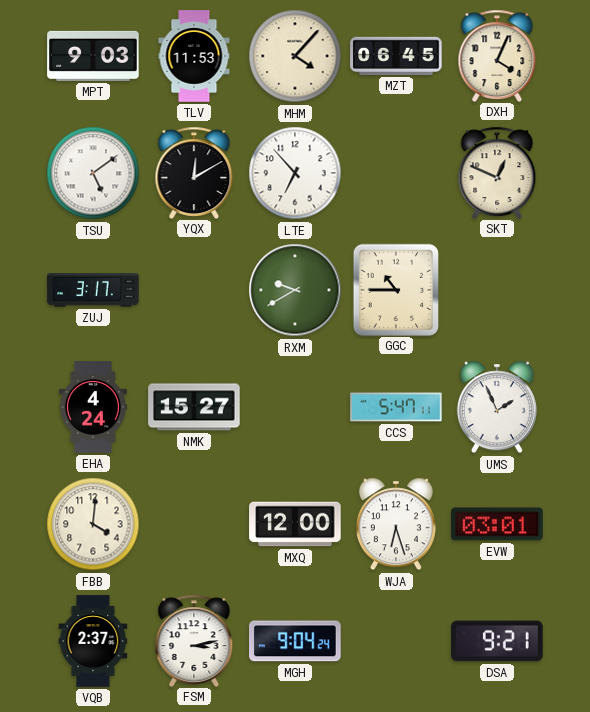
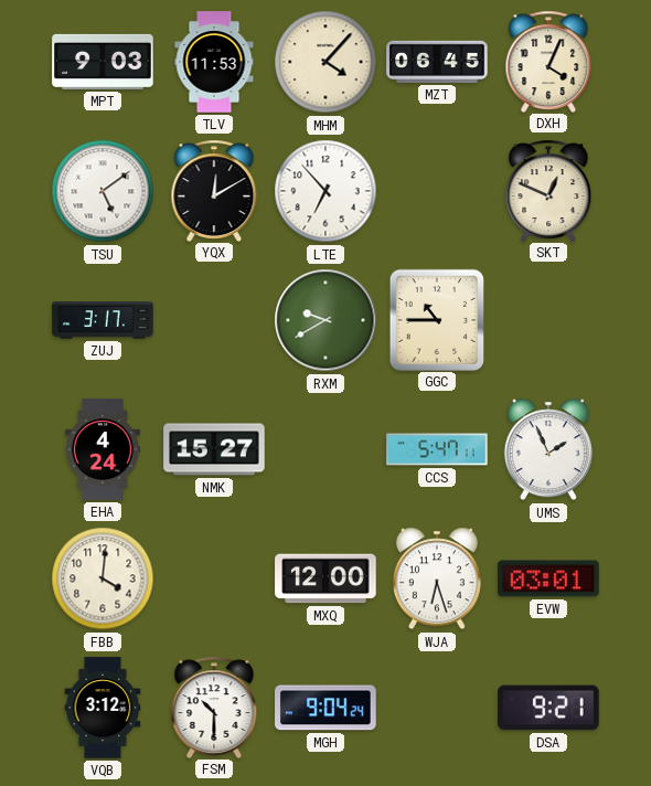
VQB: 2:37 -> 3:12 (103, 708)
FSM: 3:13 -> 10:30 (214, 707)
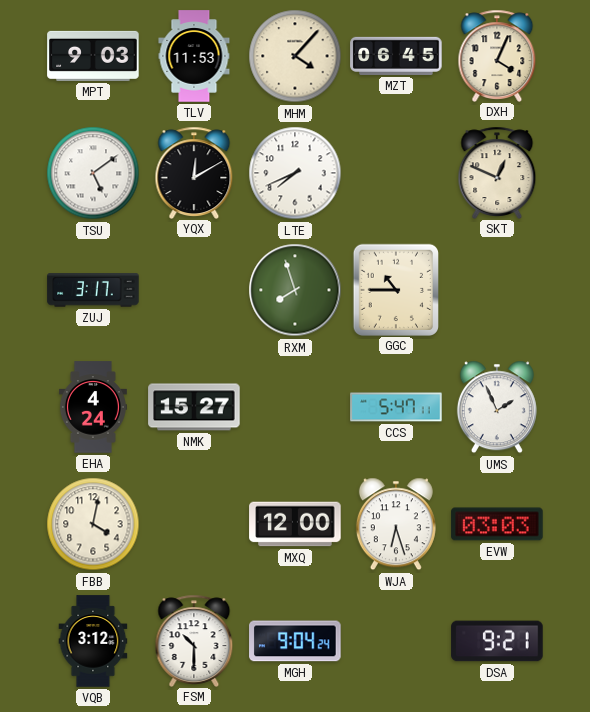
LTE: 6:53 -> 7:41 (295, 173)
RXM: 9:40 -> 7:57 (295, 290)
FBB: 4:01 -> 4:02 (93, 524)
EVW: 03:01 -> 03:03 (497, 524)
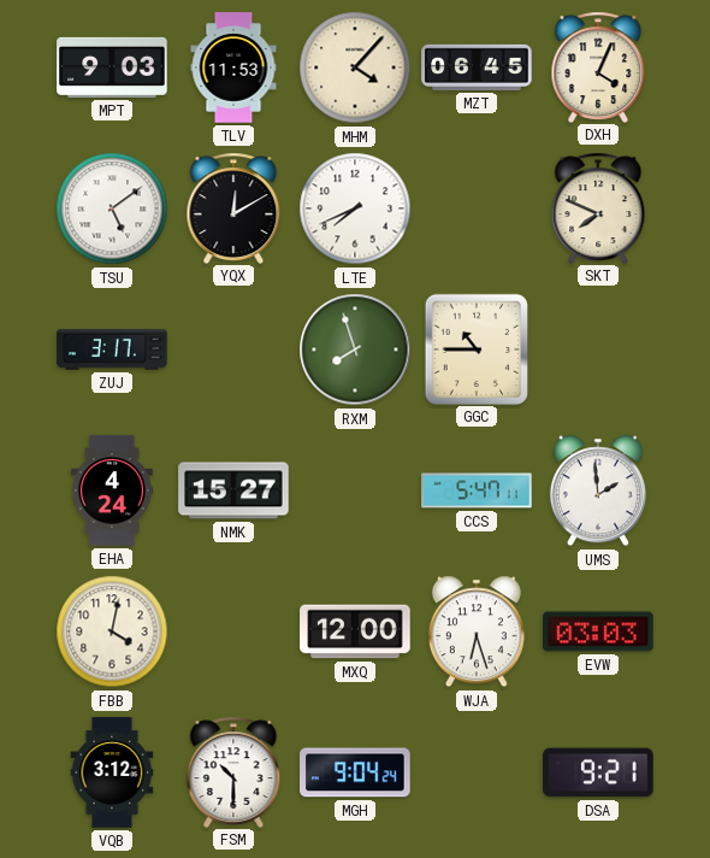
SKT: 12:49 -> 7:49 (598, 207)
UMS: 1:56 -> 1:59 (598, 490)
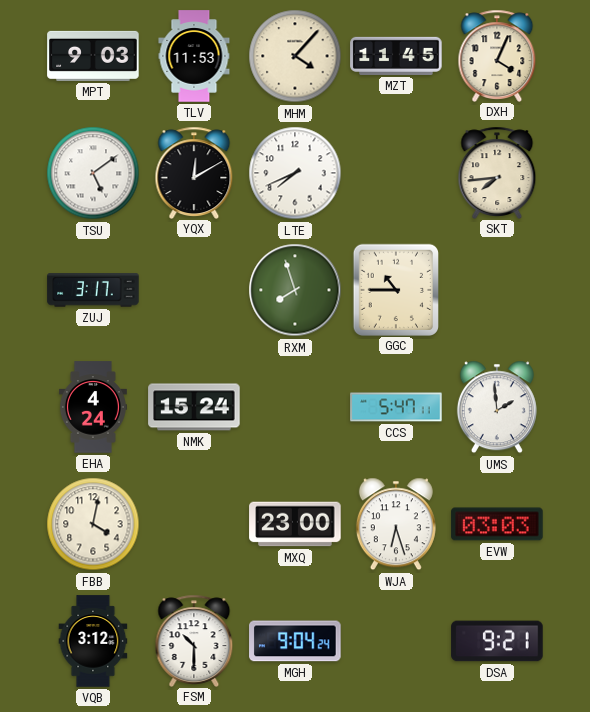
MZT: 06:45 -> 11:45 (396, 56)
SKT: 7:49 -> 7:44 (497, 172)
NMK: 15:27 -> 15:24 (194, 407)
MXQ: 12:00 -> 23:00 (295, 524)
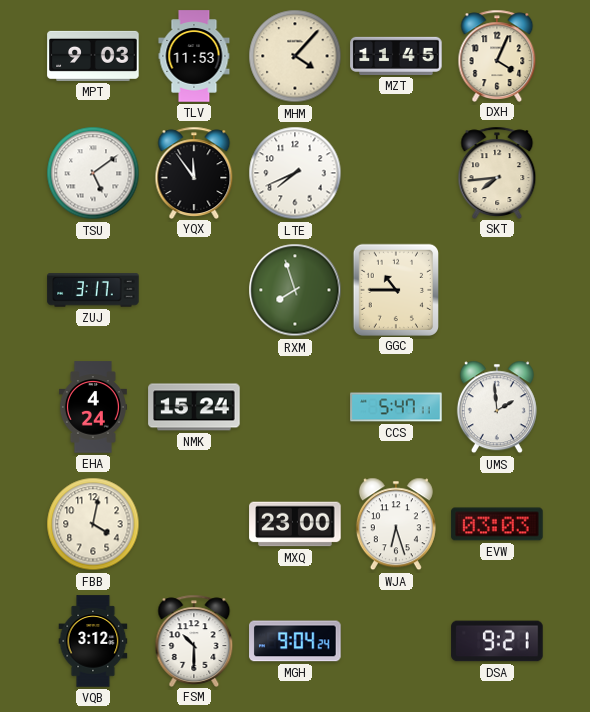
YQX: 12:10 -> 11:54 (194, 172)
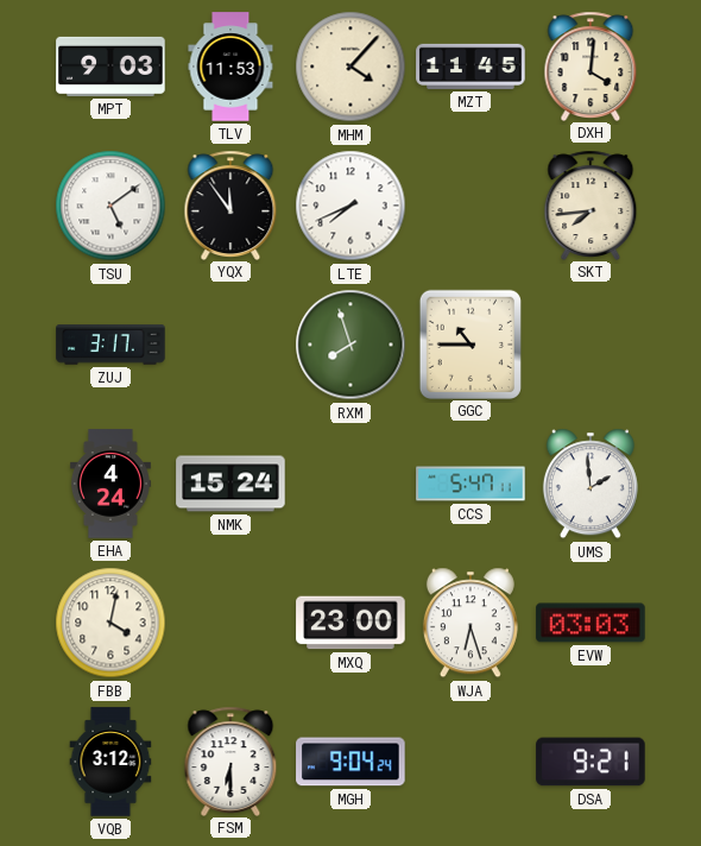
DXH: 4:04 -> 4:01 (591, 65)
FSM: 10:30 -> 6:30 (230, 760)
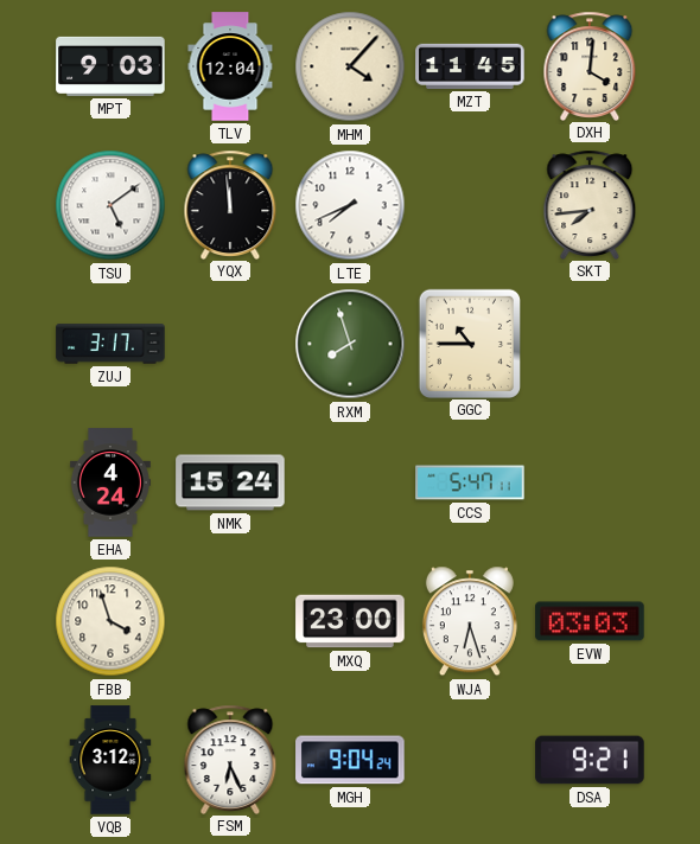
TLV: 11:53 -> 12:04 (230, 66)
YQX: 11:54 -> 11:59 (230, 204)
UMS: 1:59 -> none (591, 484)
FBB: 4:02 -> 3:57 (110, 621)
FSM: 6:30 -> 6:26 (230, 759)
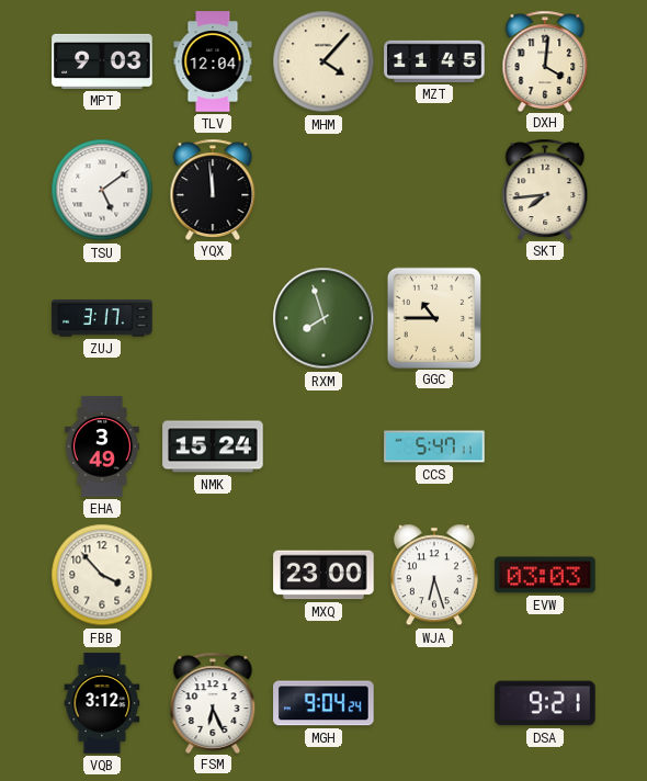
LTE: 7:41 -> none (350, 205)
EHA: 4:24 -> 3:49 (102, 446)
FBB: 3:57 -> 3:53 (102, 575)
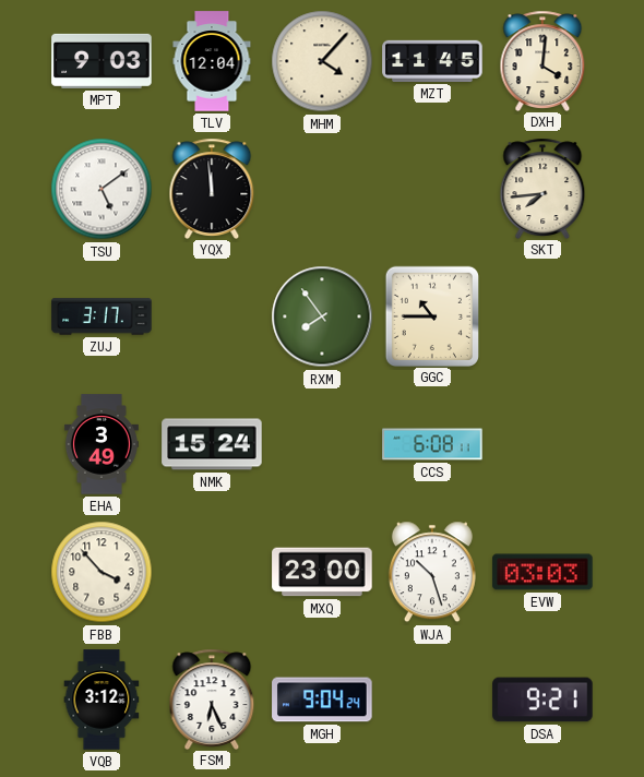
RXM: 7:57 -> 7:54 (322, 316)
CCS: 5:47 -> 6:08 (432, 444)
WJA: 6:27 -> 10:27 (432, 572)
